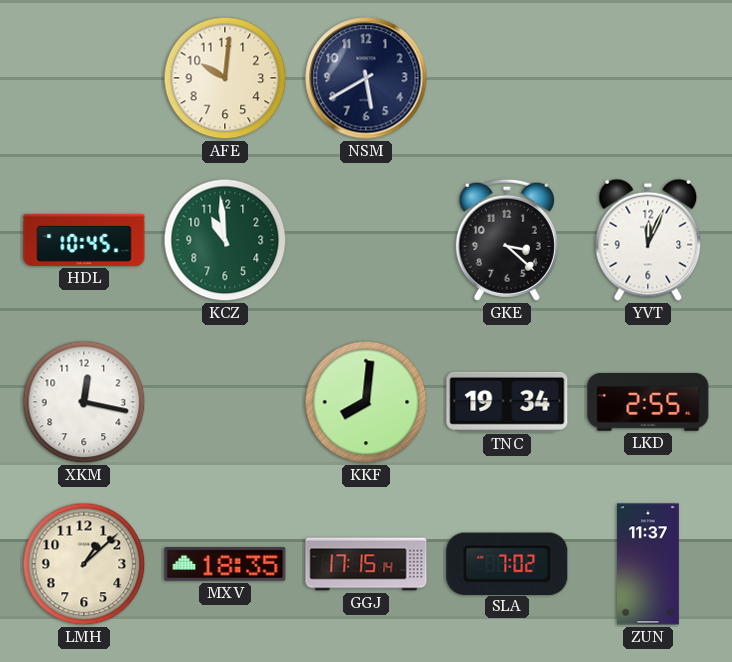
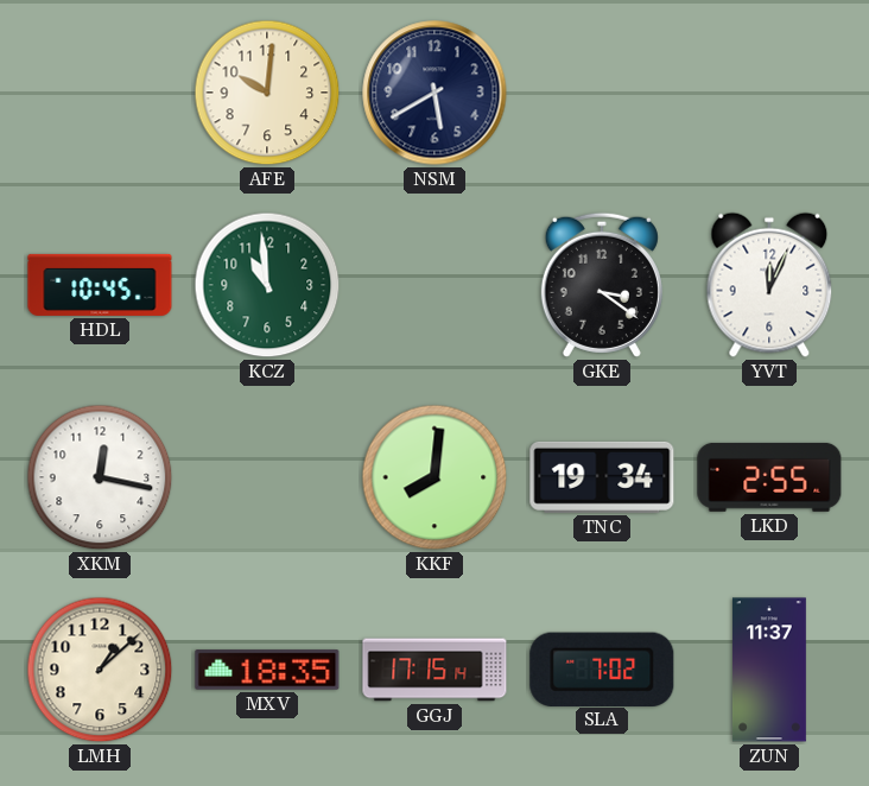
GKE: 3:22 -> 3:21 (602, 285)
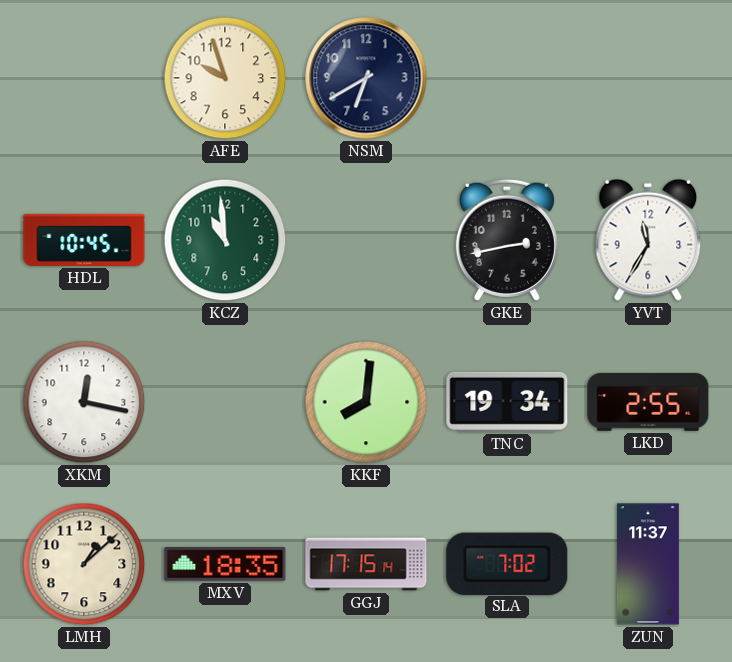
AFE: 10:01 -> 9:57 (225, 78)
NSM: 5:40 -> 6:40 (366, 78)
GKE: 3:21 -> 2:43 (507, 240)
YVT: 12:04 -> 11:35 (648, 240)
